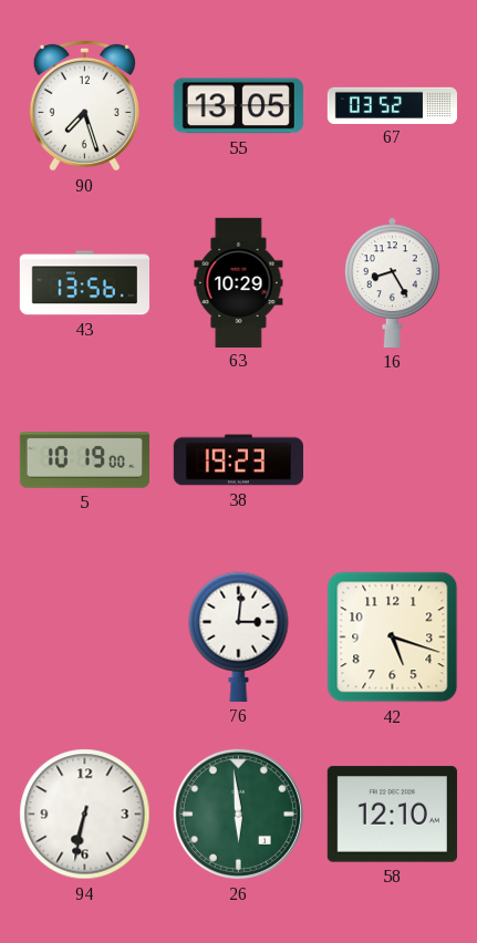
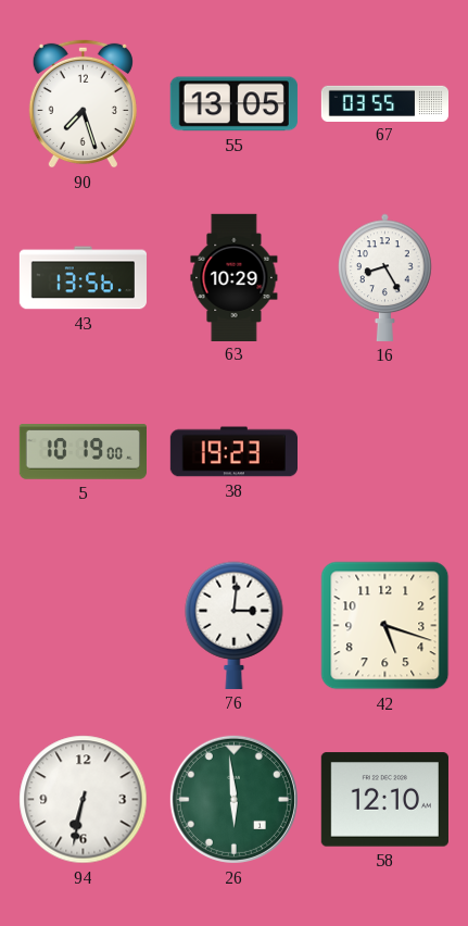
67: 03:52 -> 03:55 (385, 103)
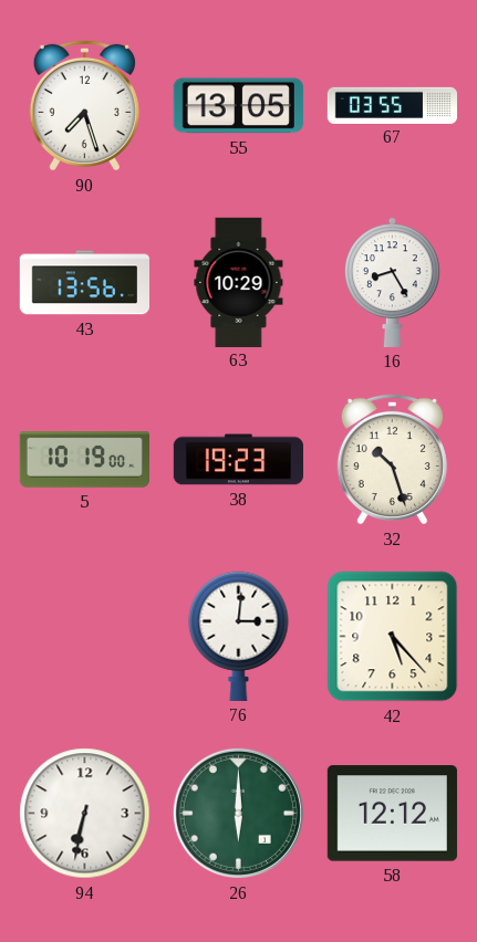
32: none -> 10:27 (392, 459)
42: 5:18 -> 5:23 (393, 637)
26: 5:59 -> 6:00 (238, 813)
58: 12:10 -> 12:12 (392, 814)
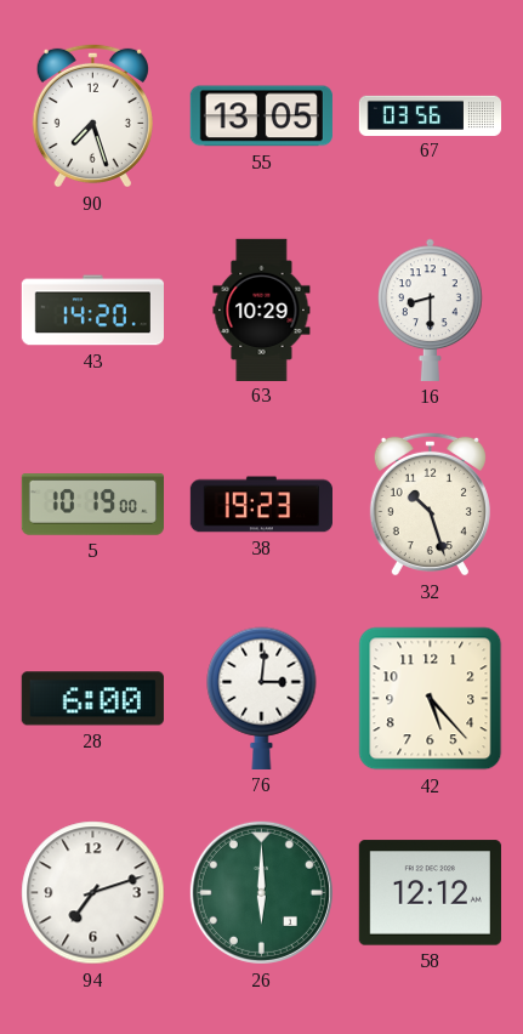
67: 03:55 -> 03:56 (431, 115)
43: 13:56 -> 14:20 (92, 311)
16: 8:25 -> 8:30 (431, 309)
28: none -> 6:00 (92, 699)
94: 6:32 -> 7:12 (93, 893)
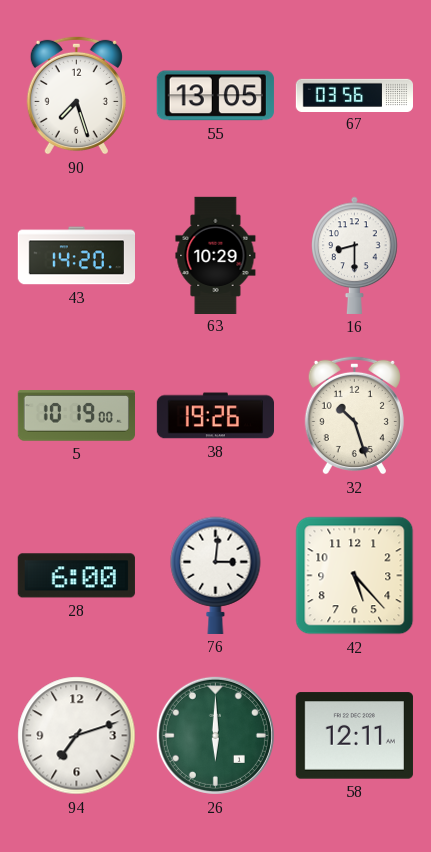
38: 19:23 -> 19:26 (215, 416)
58: 12:12 -> 12:11 (354, 736)
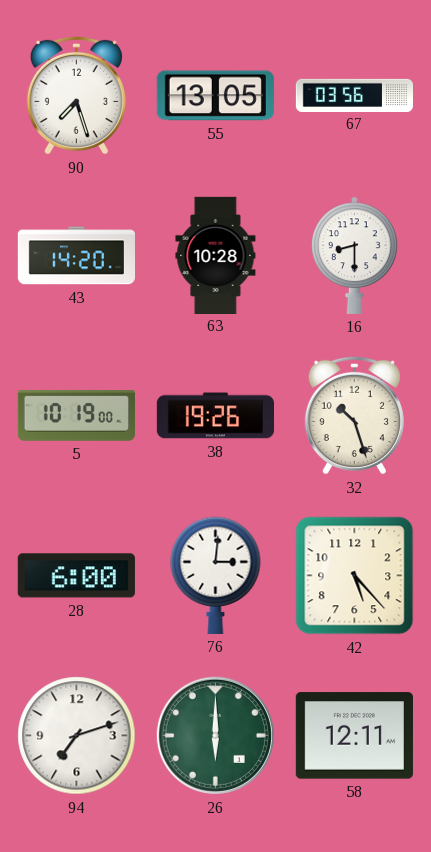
63: 10:29 -> 10:28 (216, 255)
